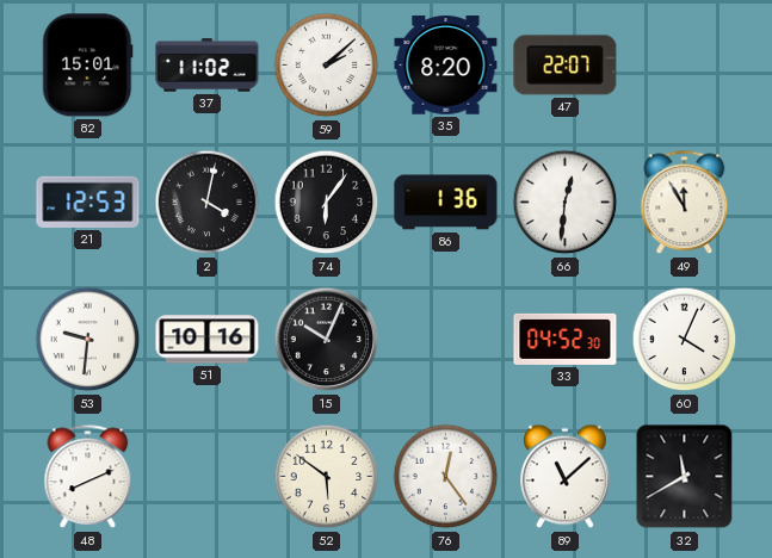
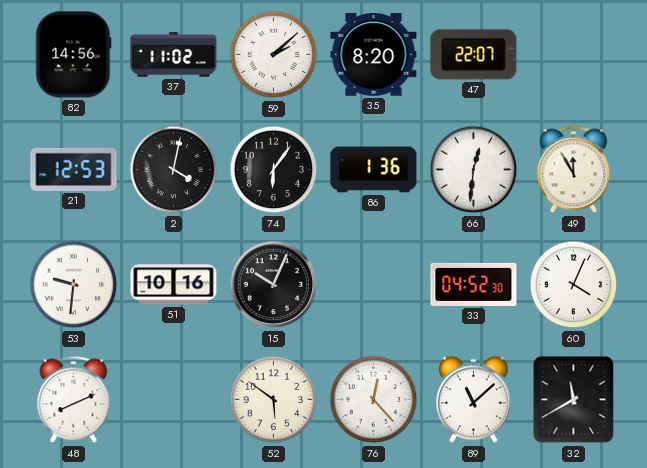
82: 15:01 -> 14:56 (74, 55)
76: 12:24 -> 12:23 (374, 400)
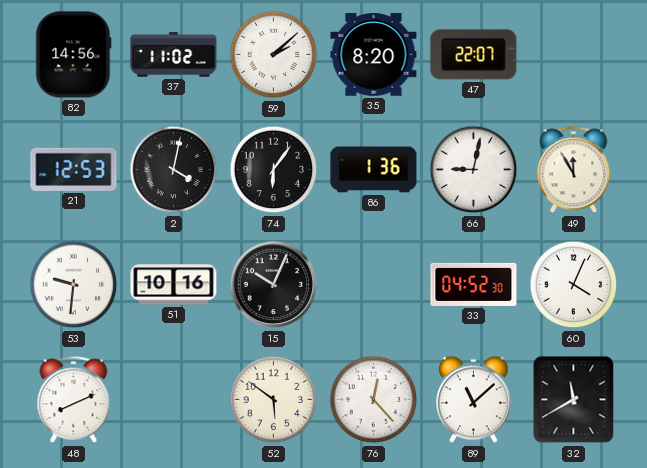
66: 12:31 -> 9:02 (474, 170)
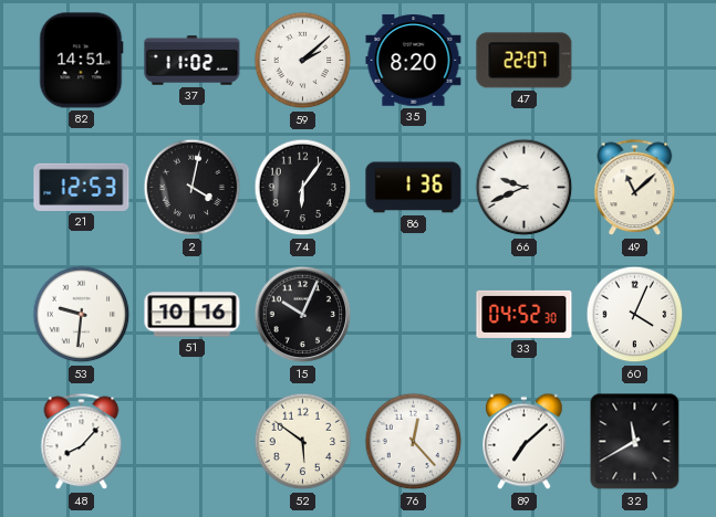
82: 14:56 -> 14:51 (82, 61)
66: 9:02 -> 9:41 (525, 188)
49: 11:55 -> 11:08 (635, 188)
48: 8:11 -> 8:07 (82, 442)
89: 11:08 -> 7:08 (525, 442)
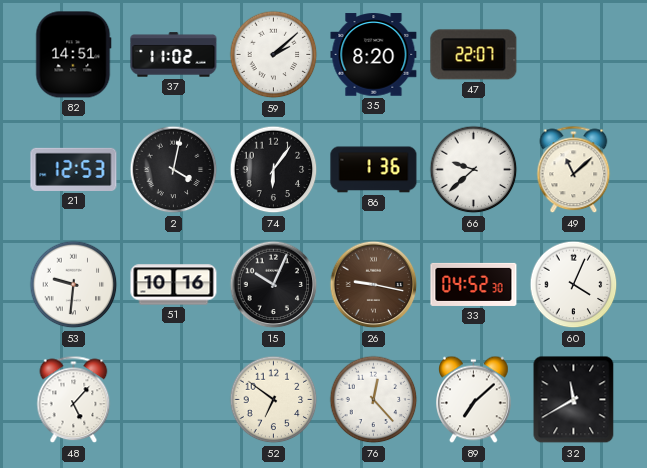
66: 9:41 -> 9:38 (474, 170)
26: none -> 9:17 (374, 285)
48: 8:07 -> 5:07 (74, 400)
52: 5:51 -> 6:51 (274, 400)
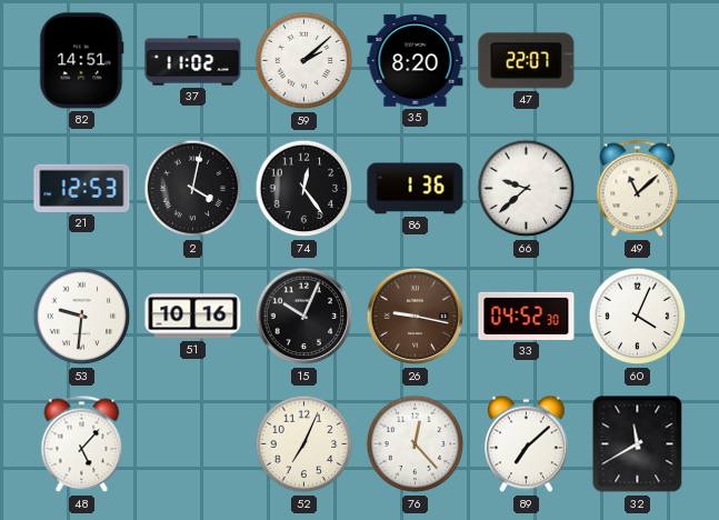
74: 6:06 -> 12:24 (304, 189)
52: 6:51 -> 7:04 (304, 444)
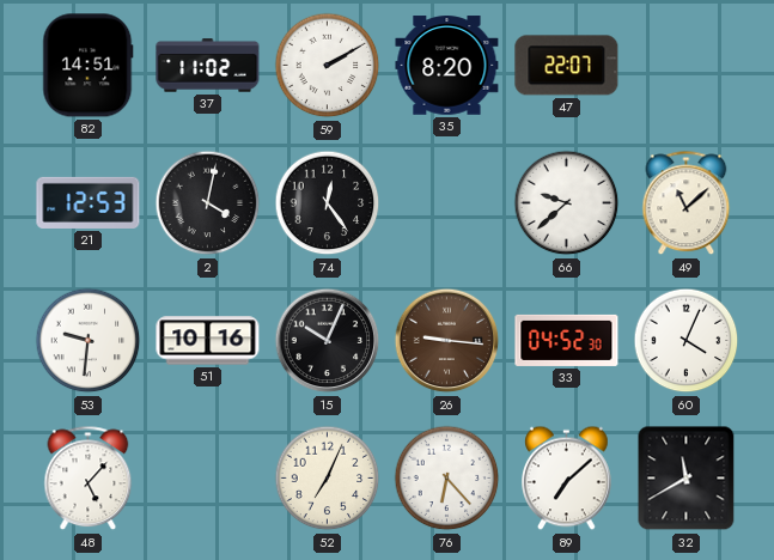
59: 2:08 -> 2:10 (328, 66)
86: 1:36 -> none (416, 189)
26: 9:17 -> 9:16 (447, 341)
76: 12:23 -> 6:23 (447, 479)
